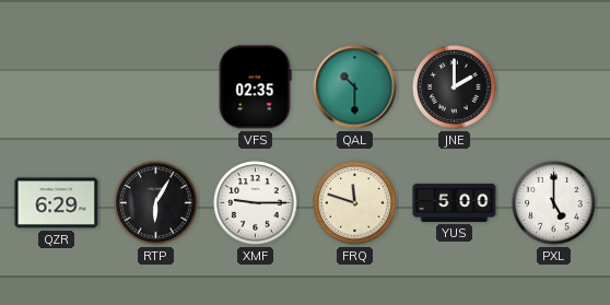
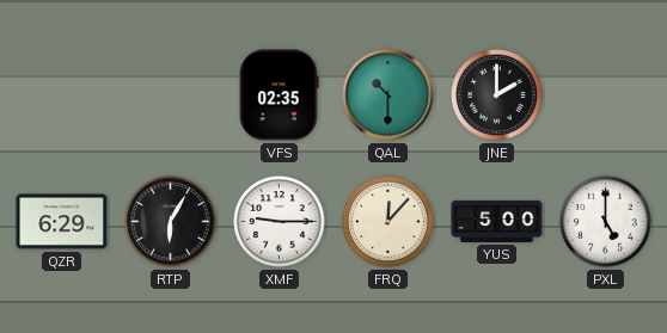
FRQ: 11:48 -> 12:07 (388, 222)
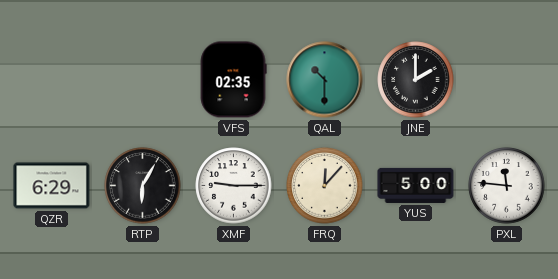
PXL: 5:00 -> 11:46 (507, 186)
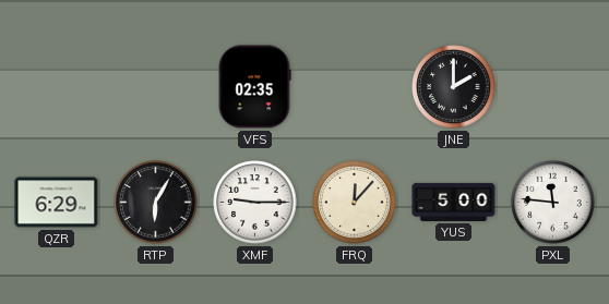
QAL: 10:30 -> none (325, 80)
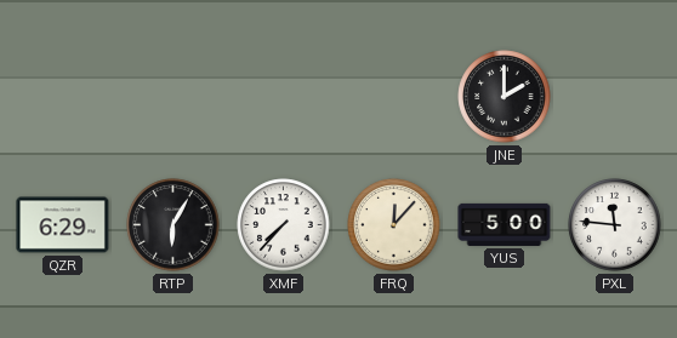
VFS: 02:35 -> none (254, 87)
XMF: 9:15 -> 7:37 (284, 225)
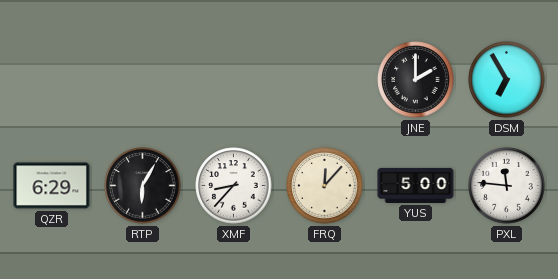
DSM: none -> 6:55 (507, 80)
XMF: 7:37 -> 8:37 (234, 186)
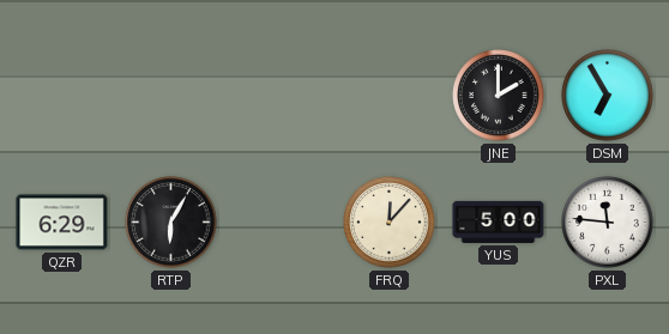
XMF: 8:37 -> none (234, 186)
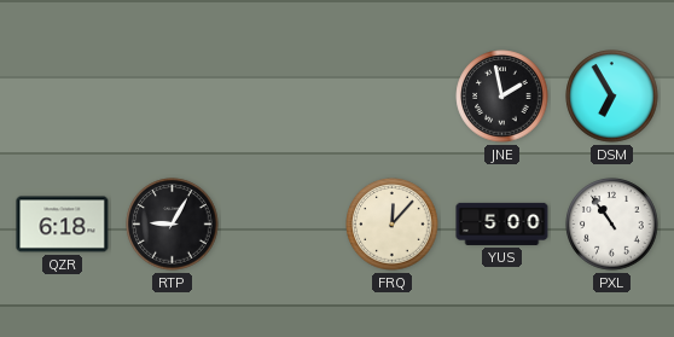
JNE: 2:00 -> 1:58 (502, 97)
QZR: 6:29 -> 6:18 (63, 225)
RTP: 6:05 -> 9:05 (173, 225)
PXL: 11:46 -> 10:54 (612, 225)
